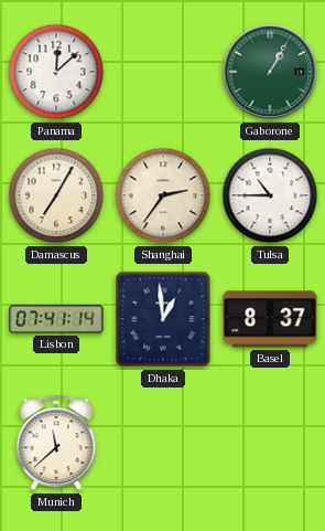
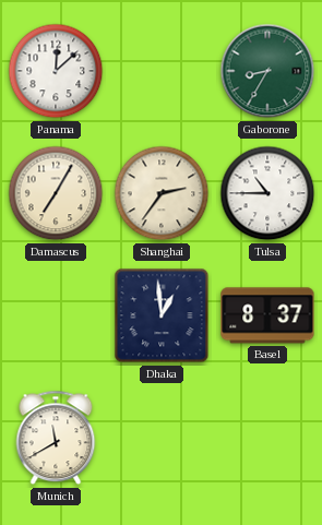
Gaborone: 1:05 -> 8:35 (267, 71)
Lisbon: 07:41 -> none (56, 319)
Munich: 11:38 -> 11:40 (56, 438)
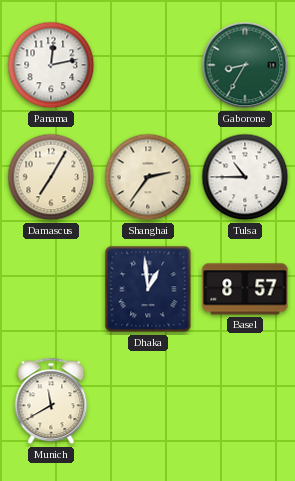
Panama: 12:08 -> 12:13 (51, 65)
Basel: 8:37 -> 8:57 (245, 289)
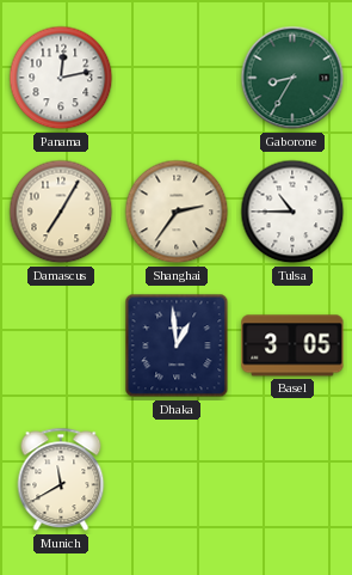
Basel: 8:57 -> 3:05 (292, 345)
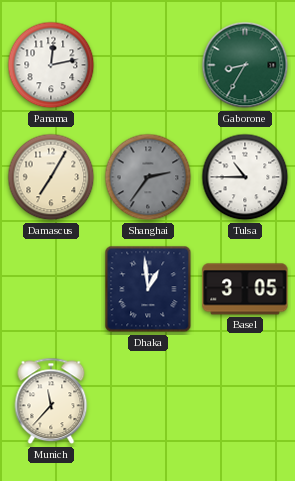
Shanghai dial: cream -> grey (148, 177)
Munich: 11:40 -> 11:37 (51, 401)
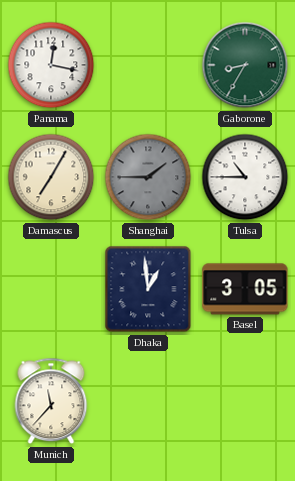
Panama: 12:13 -> 12:17 (51, 65)
Shanghai: 2:36 -> 1:45 (148, 177)
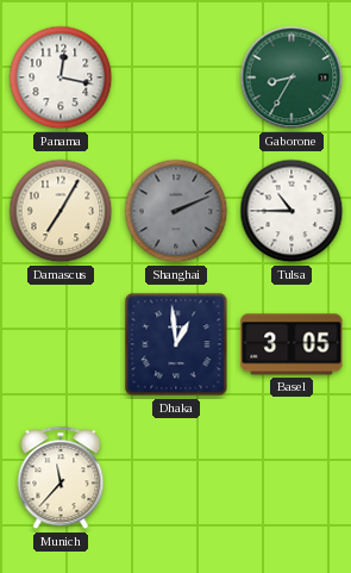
Shanghai: 1:45 -> 2:11 (176, 211)
